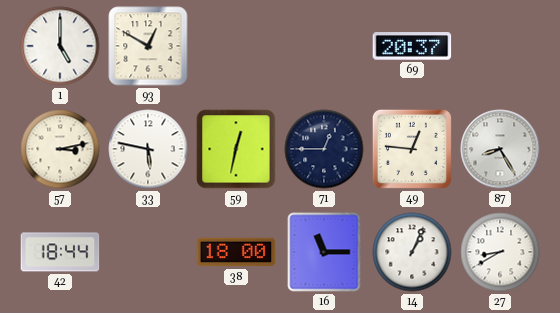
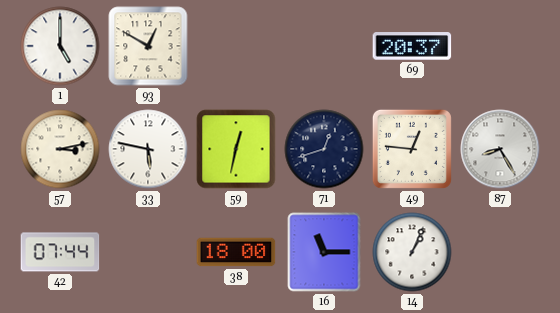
71: 12:45 -> 12:42 (324, 149)
42: 18:44 -> 07:44 (60, 252)
27: 8:40 -> none (500, 252)
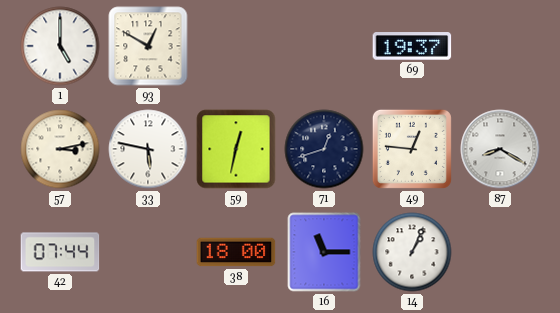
69: 20:37 -> 19:37 (412, 46)
87: 8:25 -> 8:20 (500, 149)
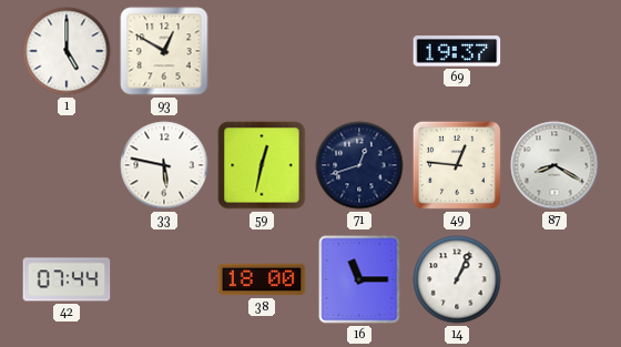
57: 3:13 -> none (60, 149)
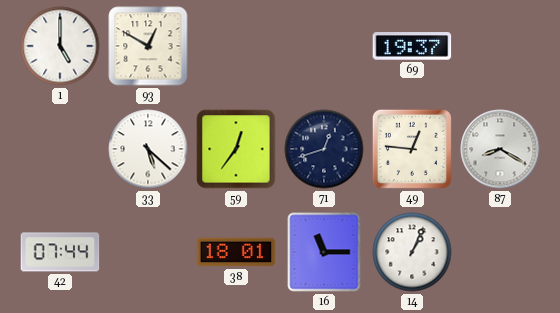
33: 5:47 -> 5:22 (148, 149)
59: 12:32 -> 12:36 (236, 149)
38: 18:00 -> 18:01 (236, 252)
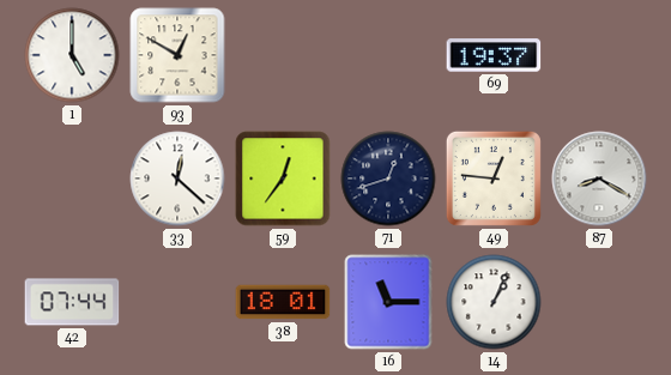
33: 5:22 -> 12:22 (177, 179)
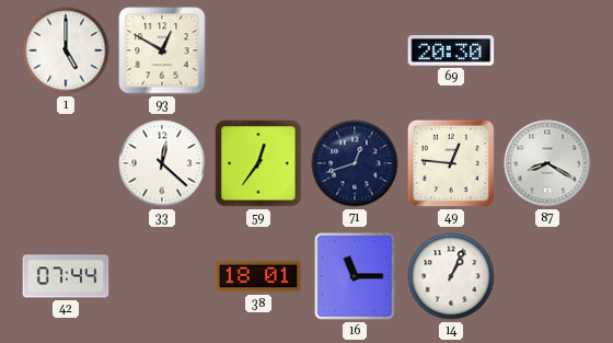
69: 19:37 -> 20:30 (451, 50)
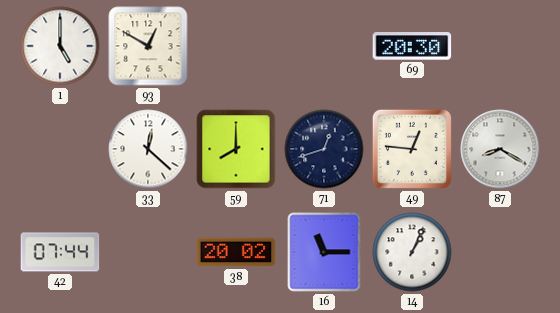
59: 12:36 -> 8:00 (236, 149)
38: 18:01 -> 20:02 (236, 252)
